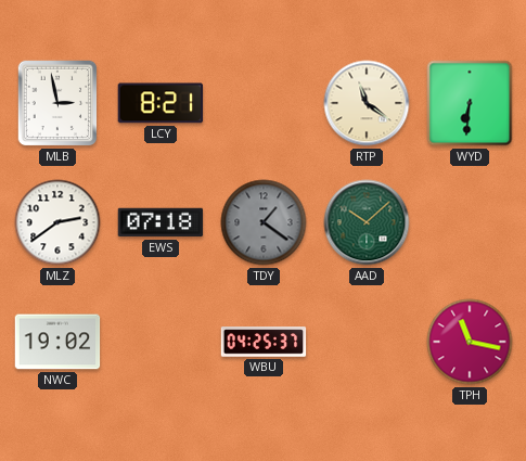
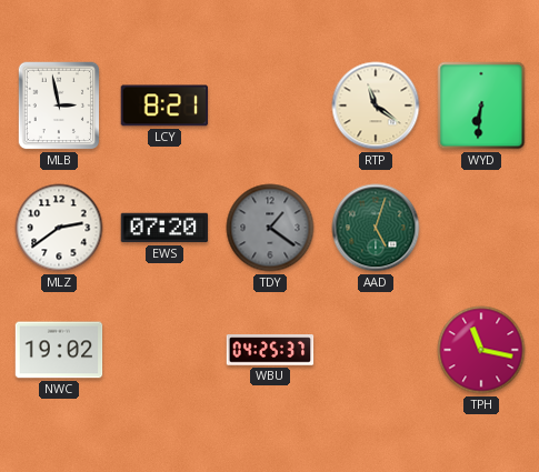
EWS: 07:18 -> 07:20 (164, 228)
AAD: 10:08 -> 5:03 (376, 228)
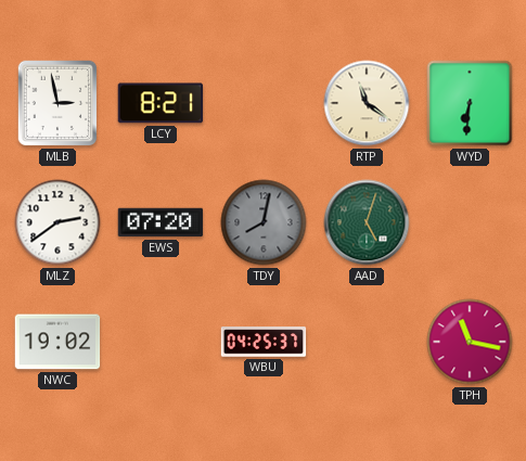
TDY: 1:21 -> 8:02 (264, 222)
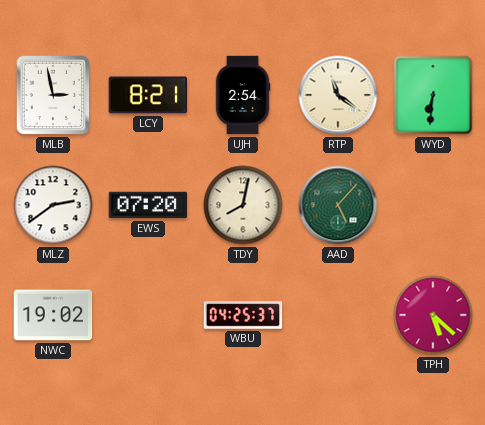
UJH: none -> 2:54 (243, 95)
TDY dial: grey -> cream (243, 205)
AAD: 5:03 -> 5:07 (338, 205)
TPH: 11:17 -> 5:22 (433, 315)
